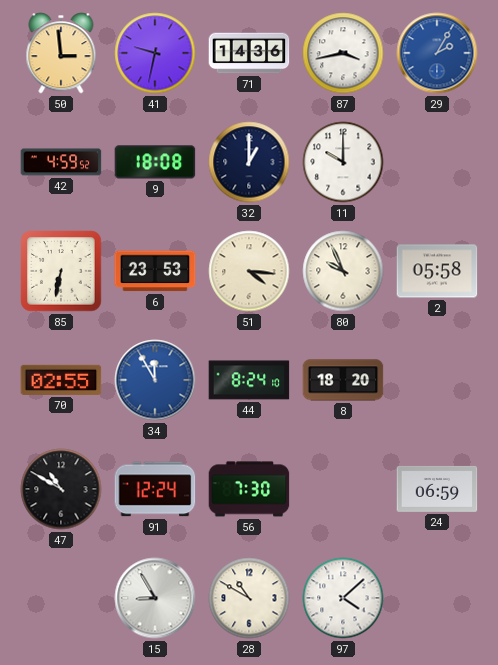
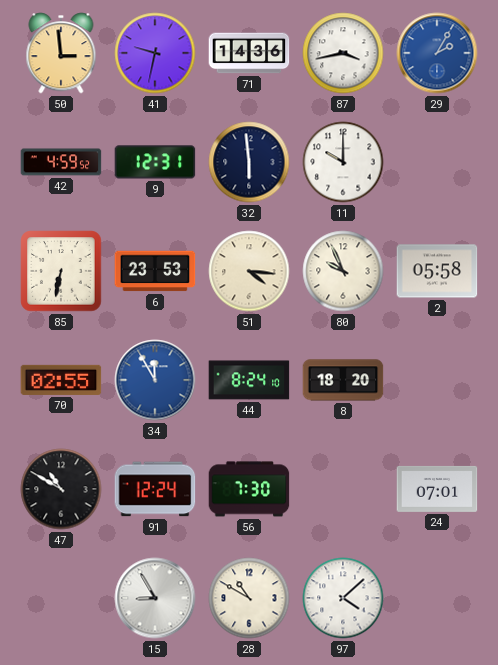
9: 18:08 -> 12:31 (155, 162)
32: 1:00 -> 5:59 (249, 162)
24: 06:59 -> 07:01 (437, 489)
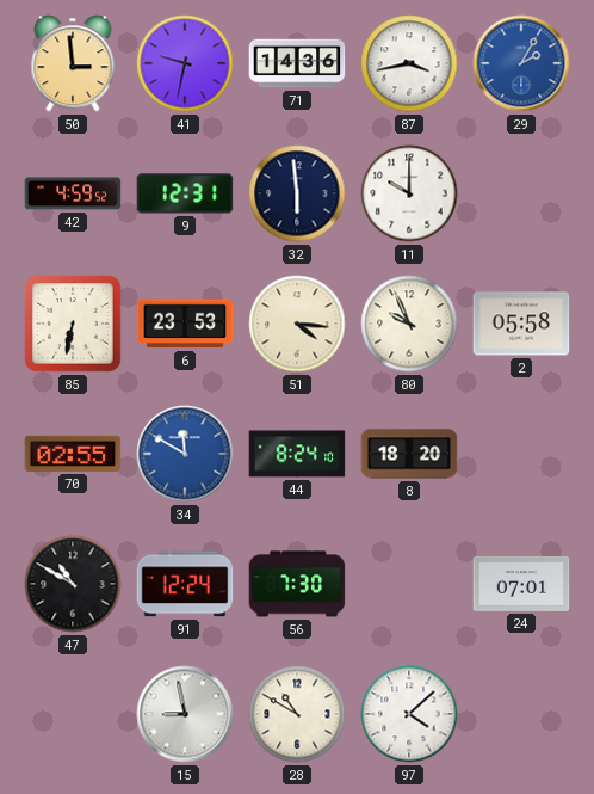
34: 11:55 -> 11:50 (185, 454)
15: 8:55 -> 8:58 (185, 714)
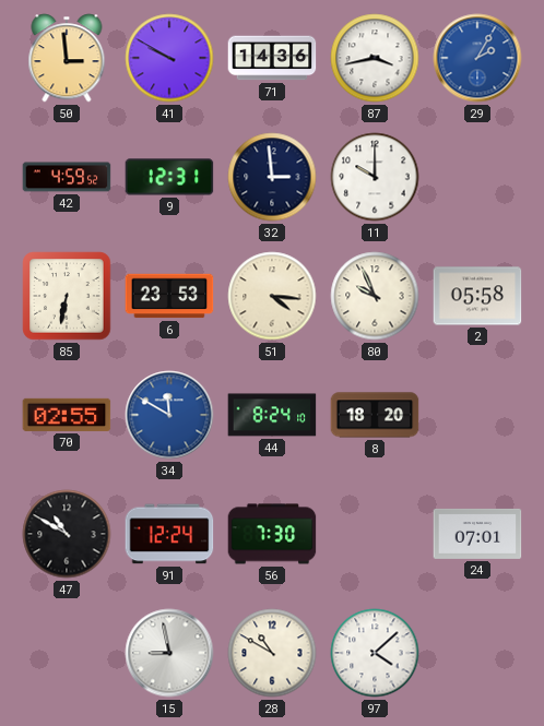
41: 9:32 -> 9:50 (169, 58)
32: 5:59 -> 2:59 (272, 177)
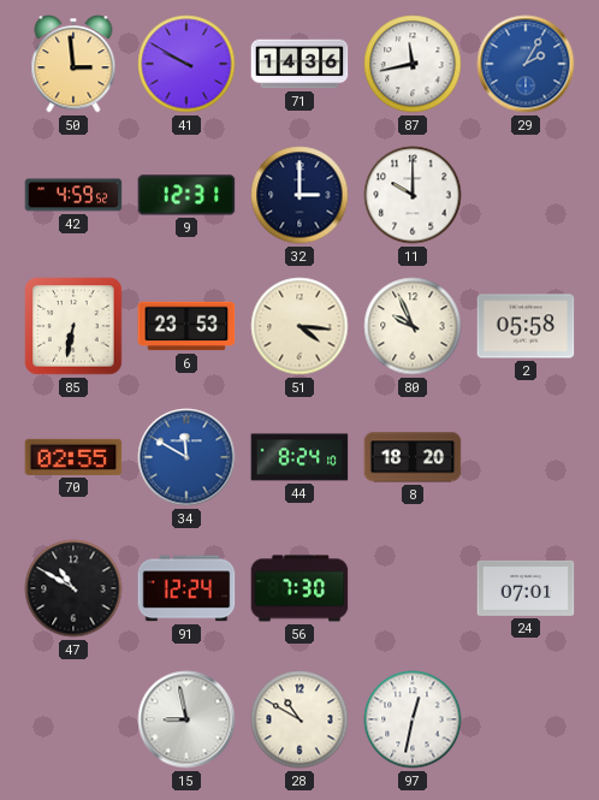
87: 3:43 -> 11:43 (413, 64)
32: 2:59 -> 3:00 (299, 195)
97: 4:08 -> 12:32 (413, 719)
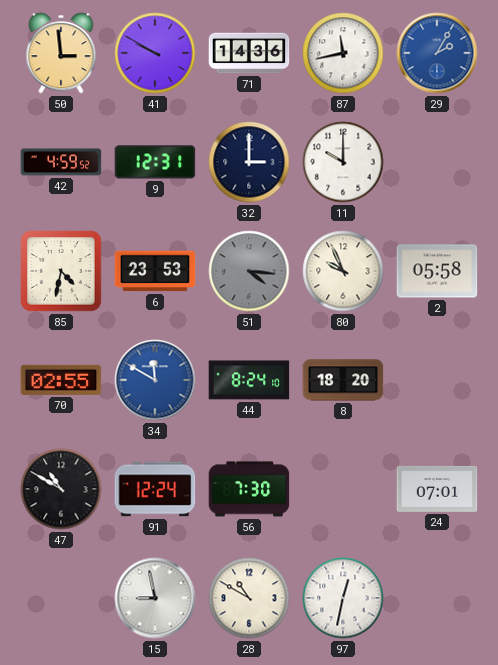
85: 6:32 -> 4:32 (61, 271)
51 dial: cream -> grey (249, 271)
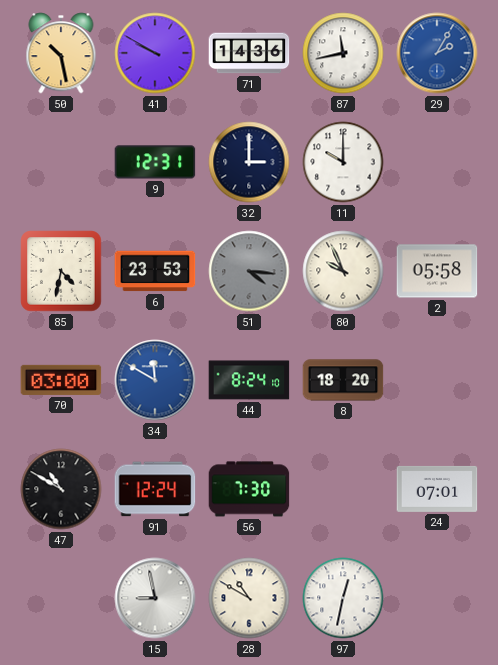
50: 2:59 -> 10:28 (61, 53)
42: 4:59 -> none (61, 162)
70: 02:55 -> 03:00 (61, 380)
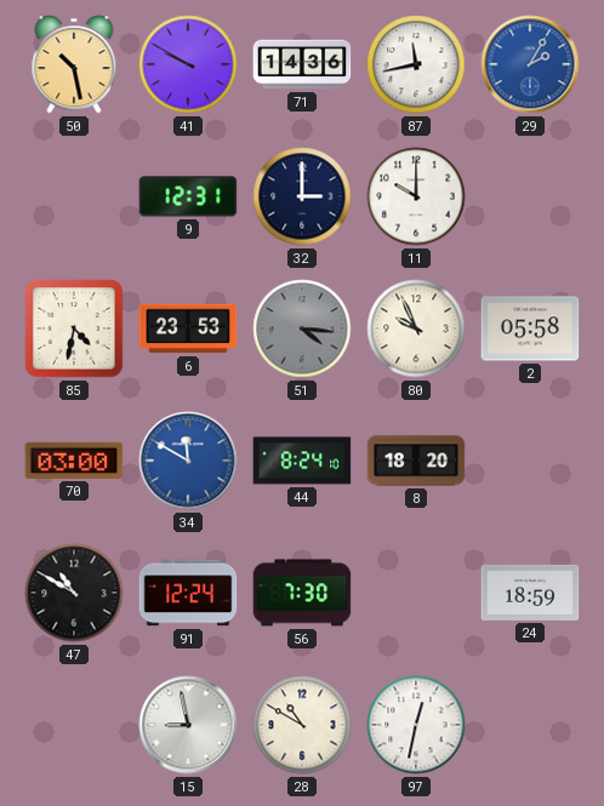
24: 07:01 -> 18:59 (530, 593)
